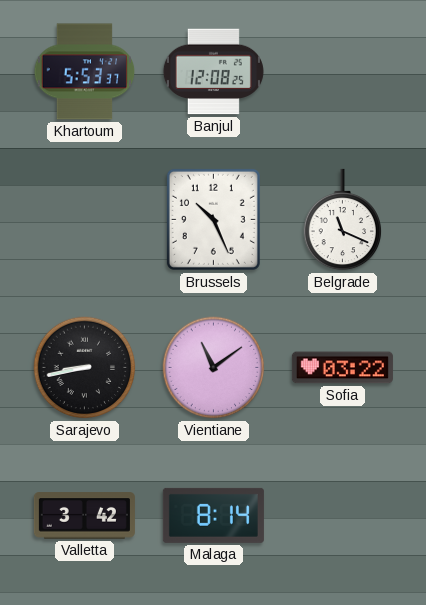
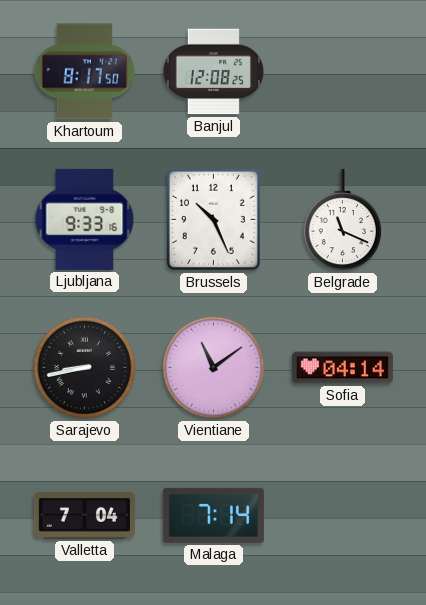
Khartoum: 5:53 -> 8:17 (85, 72)
Ljubljana: none -> 9:33 (85, 219)
Sofia: 03:22 -> 04:14 (342, 368)
Valletta: 3:42 -> 7:04 (84, 516)
Malaga: 8:14 -> 7:14 (213, 515)
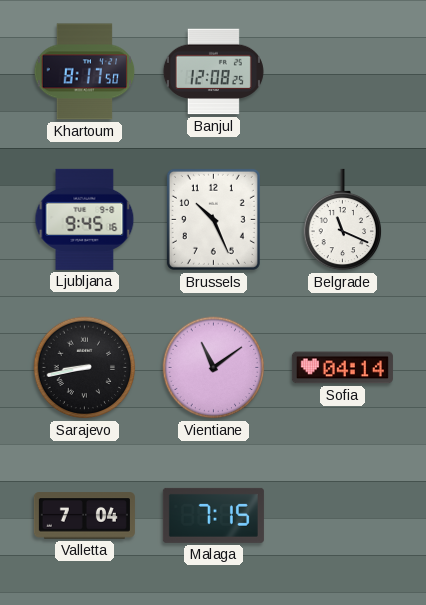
Ljubljana: 9:33 -> 9:45 (85, 219)
Malaga: 7:14 -> 7:15 (213, 515)
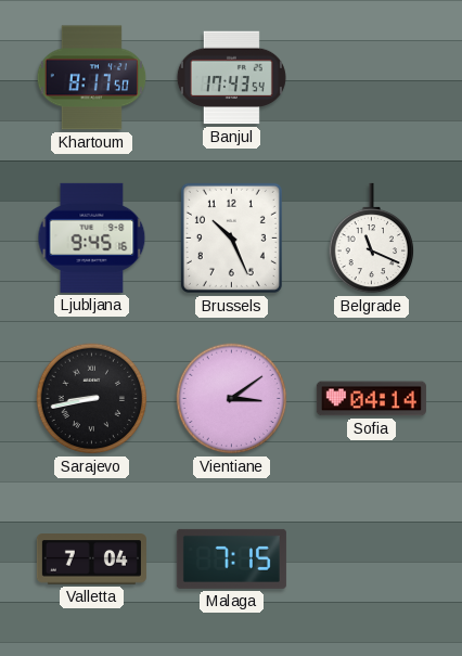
Banjul: 12:08 -> 17:43 (231, 78)
Vientiane: 11:09 -> 3:09 (232, 399)
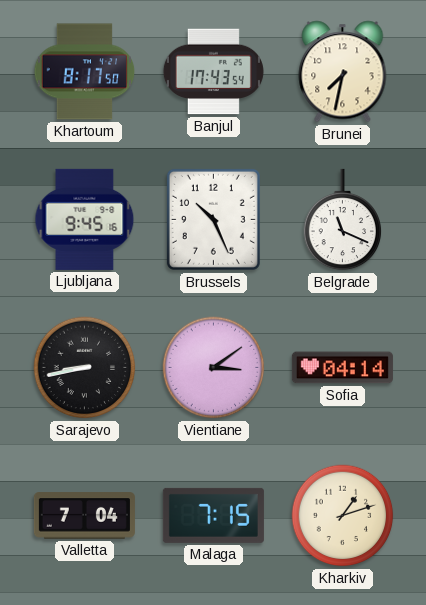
Brunei: none -> 7:32 (343, 72)
Kharkiv: none -> 1:12 (343, 516)
